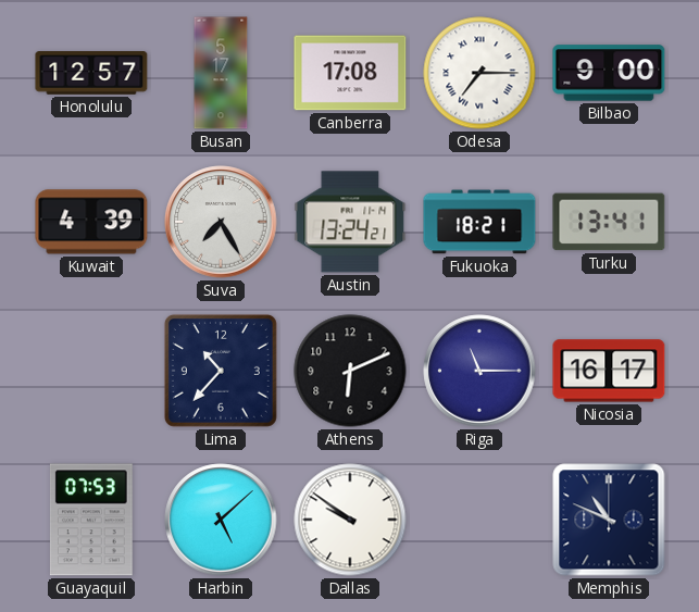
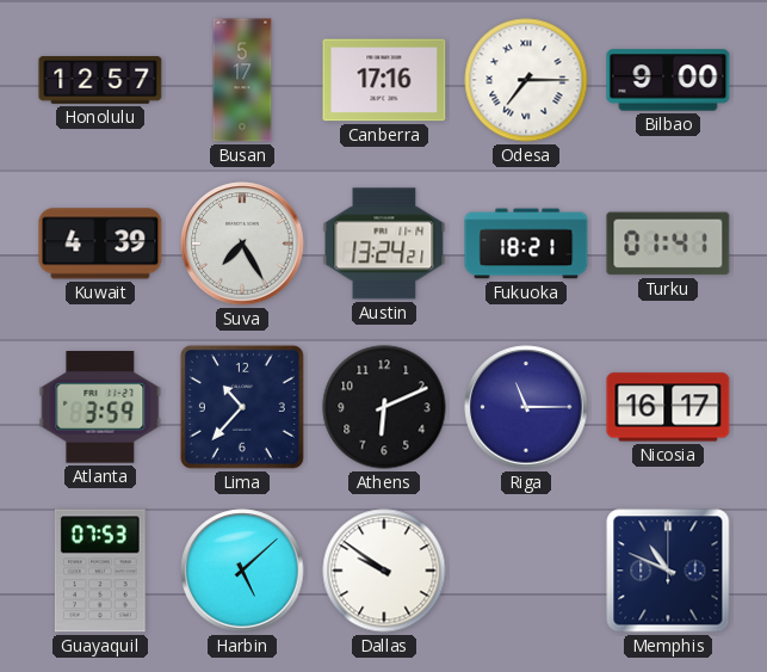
Canberra: 17:08 -> 17:16 (384, 80)
Turku: 13:41 -> 01:41 (668, 243)
Atlanta: none -> 3:59 (100, 408)
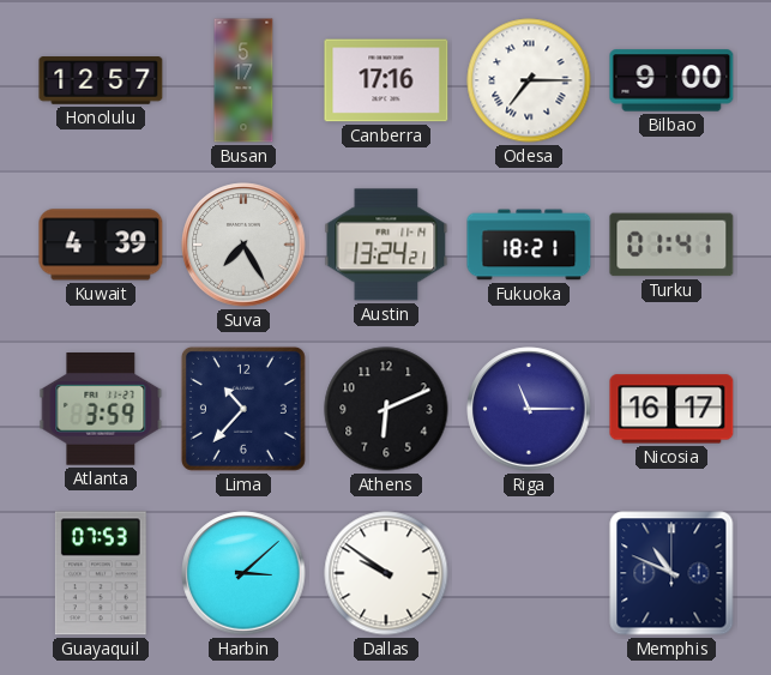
Harbin: 5:08 -> 3:08 (243, 573)
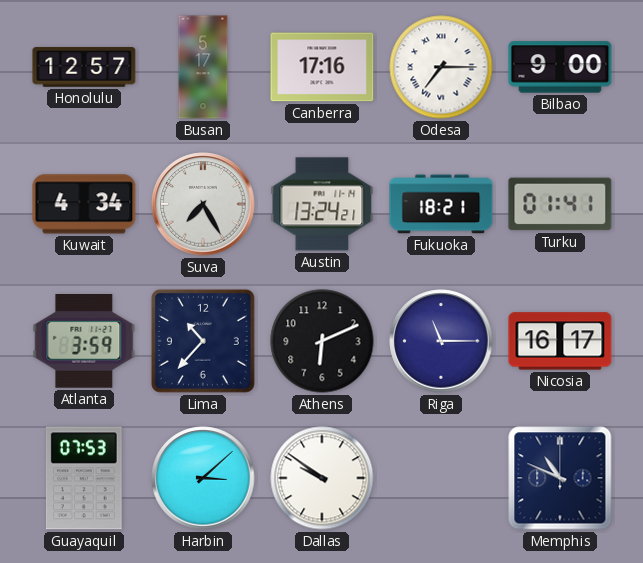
Kuwait: 4:39 -> 4:34 (84, 204)
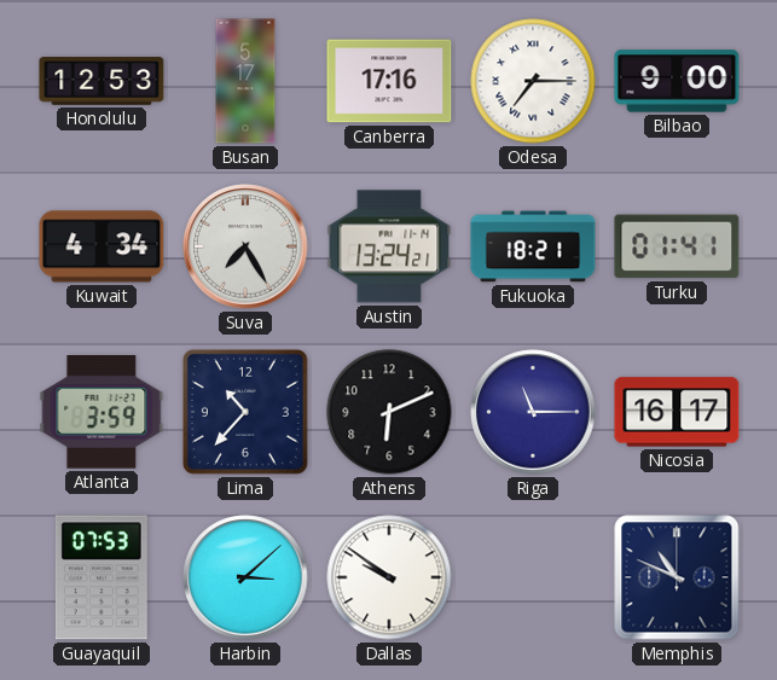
Honolulu: 12:57 -> 12:53 (102, 81)
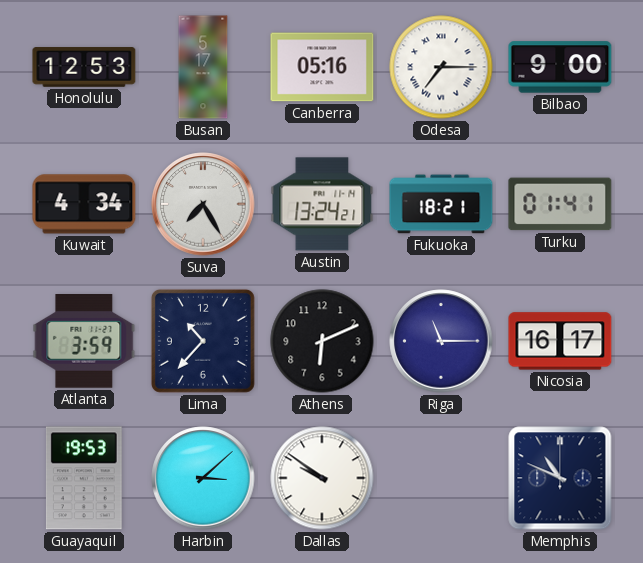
Canberra: 17:16 -> 05:16 (322, 67)
Guayaquil: 07:53 -> 19:53 (84, 478)
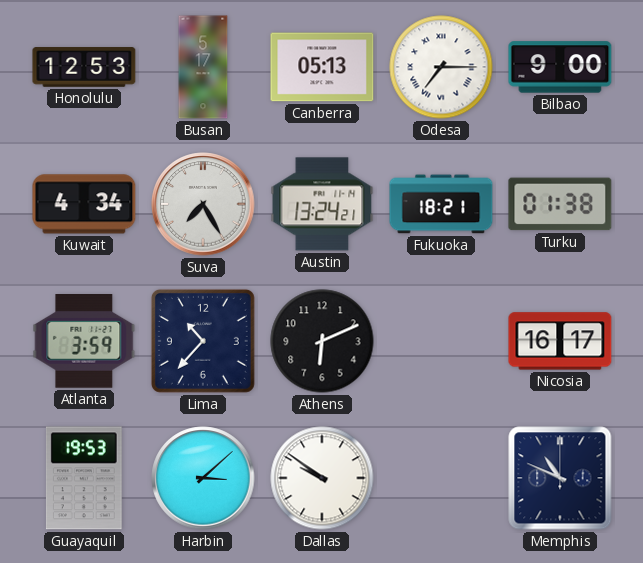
Canberra: 05:16 -> 05:13 (322, 67)
Turku: 01:41 -> 01:38 (560, 204)
Riga: 11:15 -> none (441, 341)
